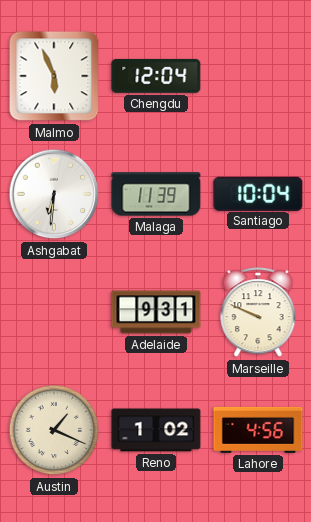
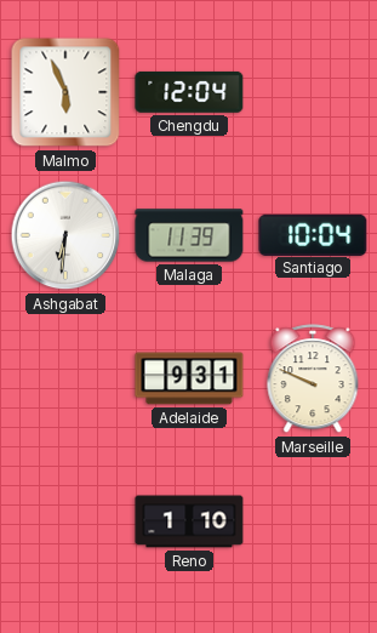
Austin: 1:19 -> none (54, 430)
Reno: 1:02 -> 1:10 (189, 521)
Lahore: 4:56 -> none (258, 430)
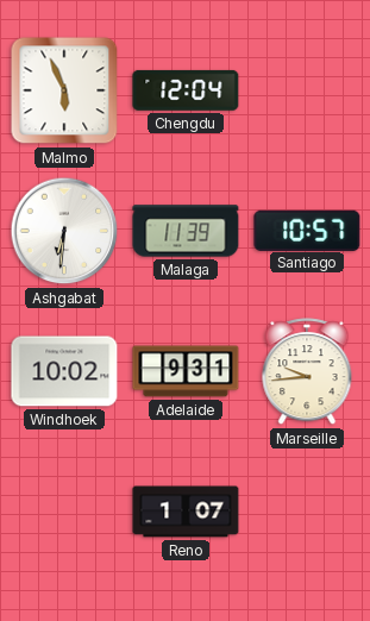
Santiago: 10:04 -> 10:57 (307, 230)
Windhoek: none -> 10:02 (64, 371)
Marseille: 9:49 -> 9:44 (307, 372)
Reno: 1:10 -> 1:07 (186, 512)
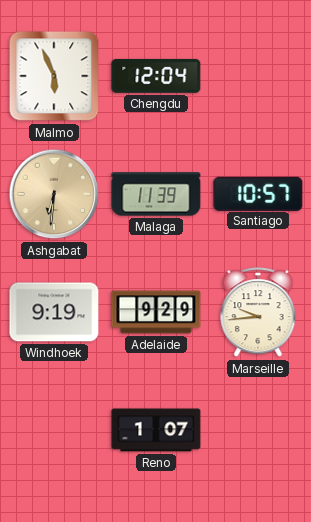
Ashgabat dial: white -> champagne (54, 194)
Windhoek: 10:02 -> 9:19 (54, 312)
Adelaide: 9:31 -> 9:29 (156, 312)
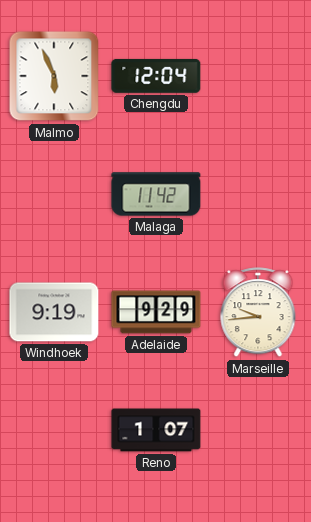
Ashgabat: 6:31 -> none (54, 194)
Malaga: 11:39 -> 11:42 (156, 194)
Santiago: 10:57 -> none (258, 193)
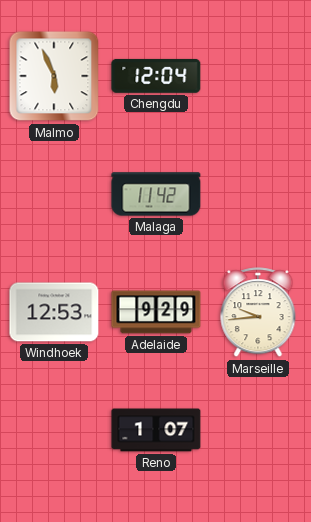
Windhoek: 9:19 -> 12:53 (54, 312)
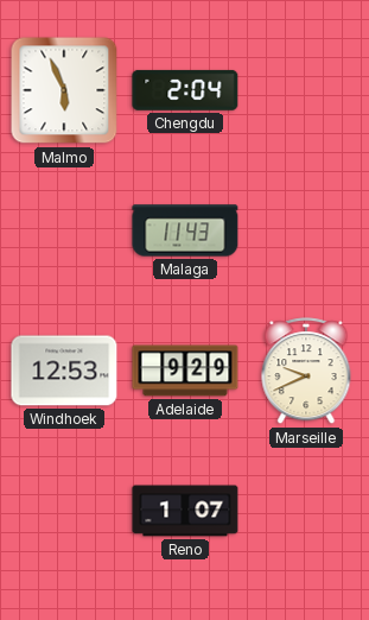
Chengdu: 12:04 -> 2:04 (185, 90)
Malaga: 11:42 -> 11:43 (185, 230)
Marseille: 9:44 -> 9:41 (306, 372)
